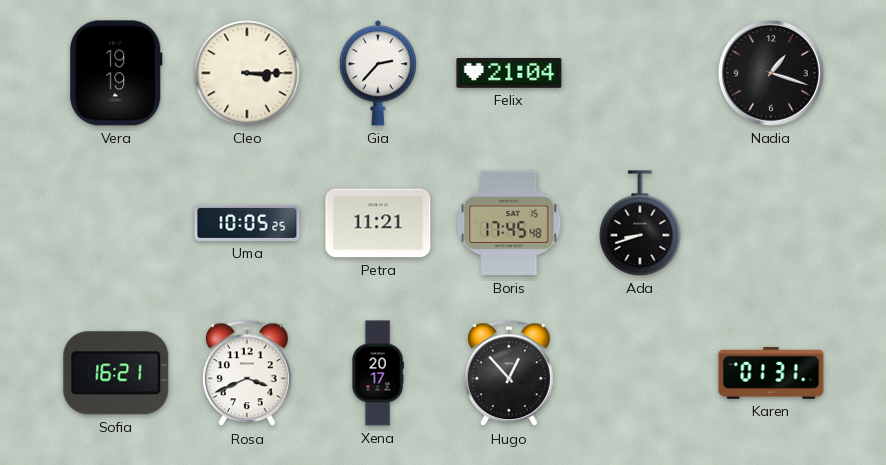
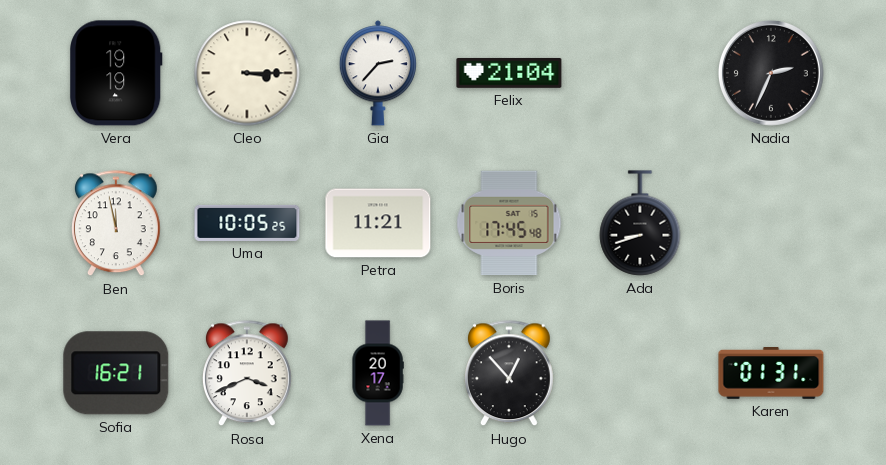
Nadia: 1:18 -> 2:34 (771, 73)
Ben: none -> 11:58 (116, 224)
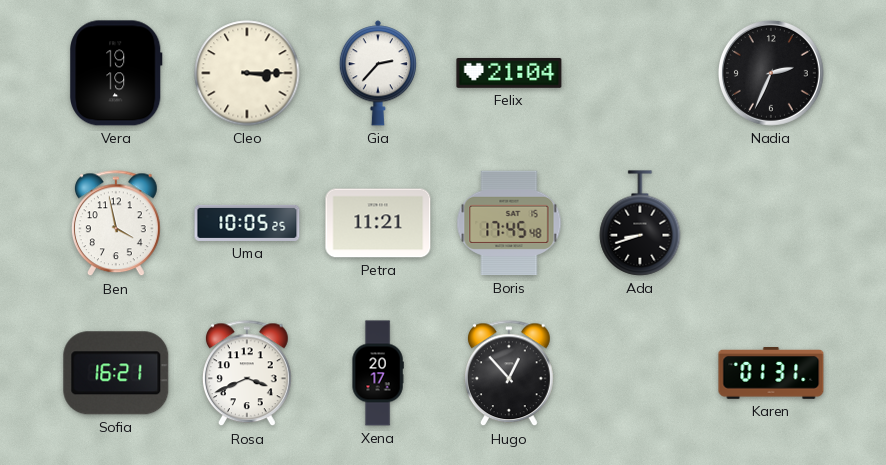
Ben: 11:58 -> 3:58 (116, 224)
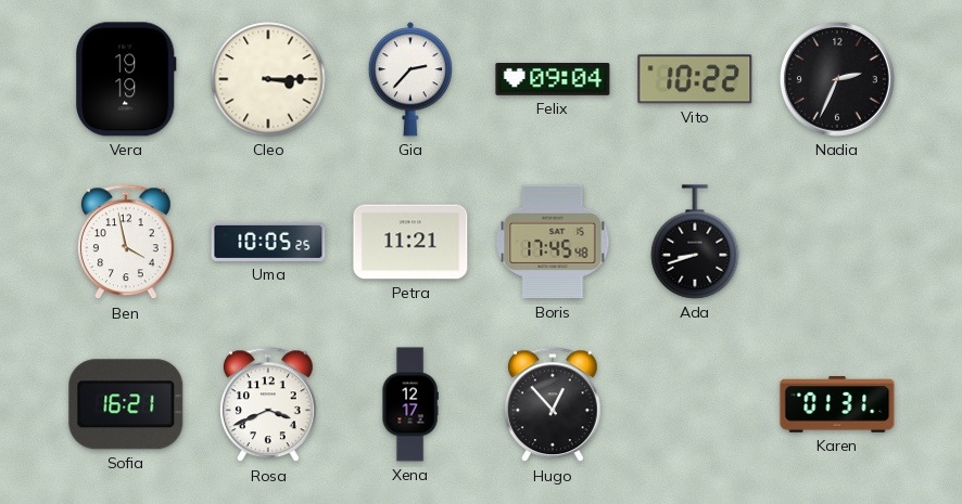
Felix: 21:04 -> 09:04 (553, 79)
Vito: none -> 10:22 (695, 79)
Xena: 20:17 -> 12:17 (410, 404)
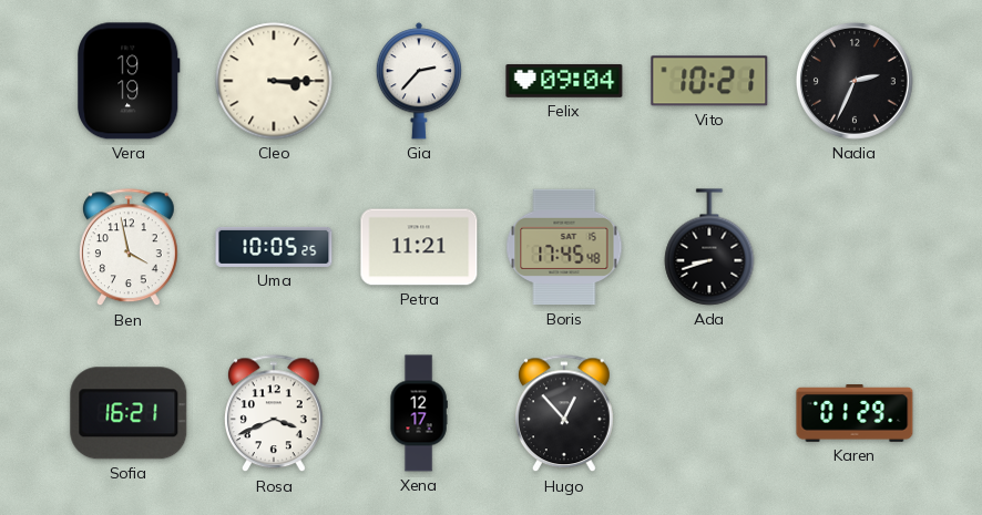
Vito: 10:22 -> 10:21 (709, 81)
Karen: 01:31 -> 01:29 (855, 414)
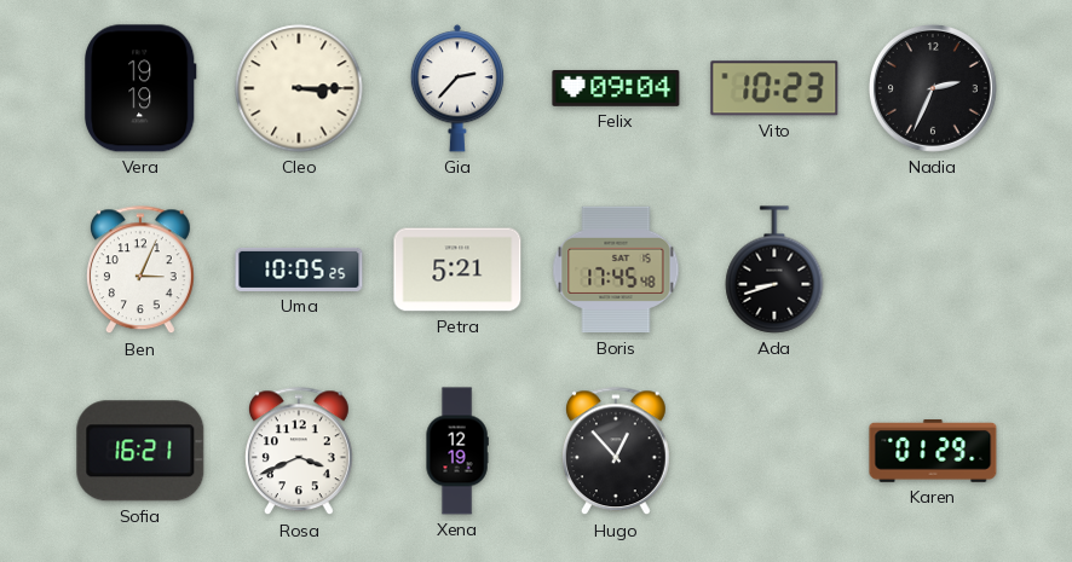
Vito: 10:21 -> 10:23 (774, 88)
Ben: 3:58 -> 3:04 (140, 271)
Petra: 11:21 -> 5:21 (457, 270)
Xena: 12:17 -> 12:19 (457, 451)
